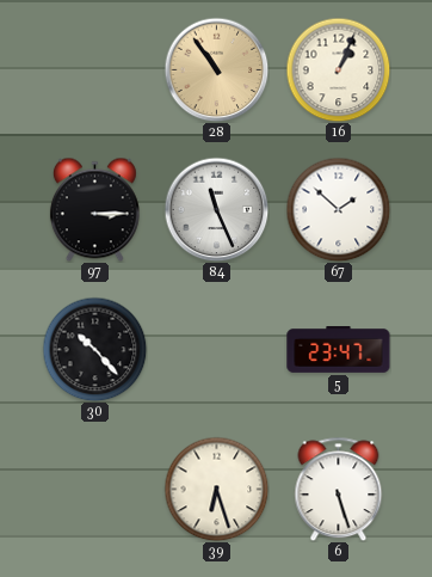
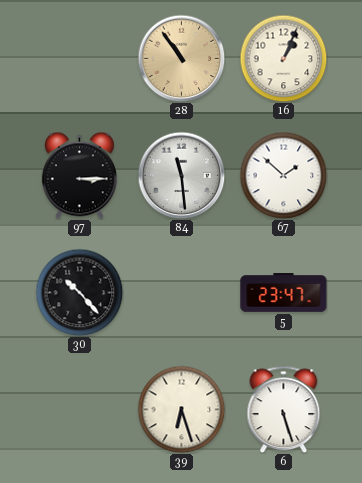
84: 11:26 -> 11:29 (181, 175)
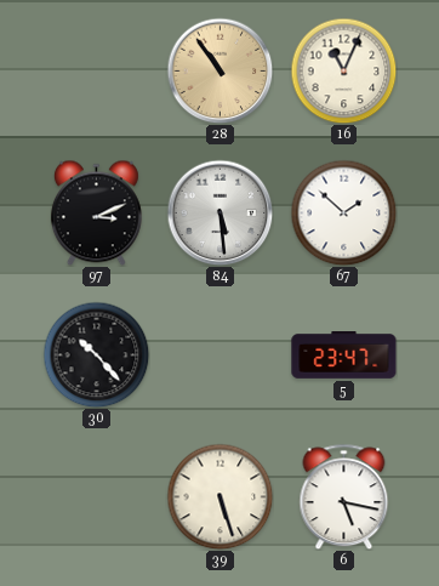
16: 1:04 -> 11:04 (343, 70)
97: 3:15 -> 3:11 (96, 212)
84: 11:29 -> 5:29 (219, 212)
39: 6:27 -> 5:27 (219, 496)
6: 5:27 -> 5:17 (344, 496)
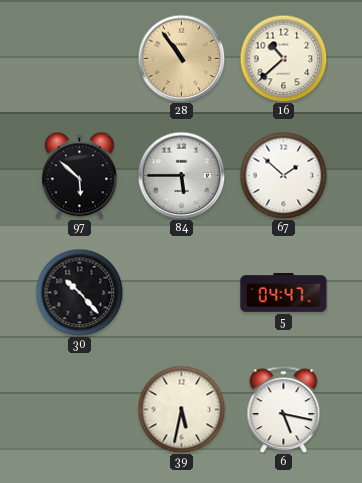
16: 11:04 -> 10:38 (283, 58)
97: 3:11 -> 5:52 (79, 175)
84: 5:29 -> 5:45 (181, 175)
5: 23:47 -> 04:47 (284, 293)
39: 5:27 -> 5:32 (181, 409)
